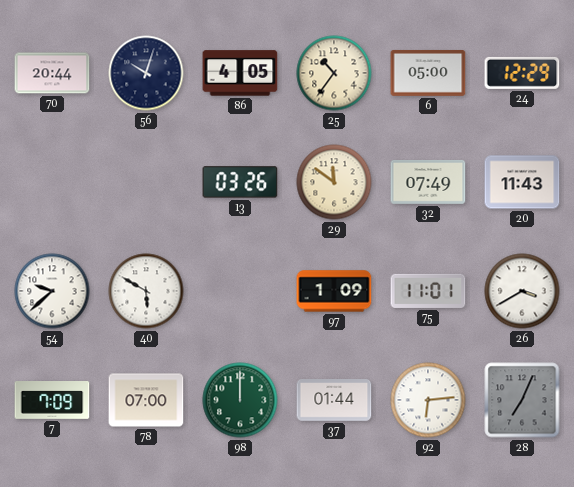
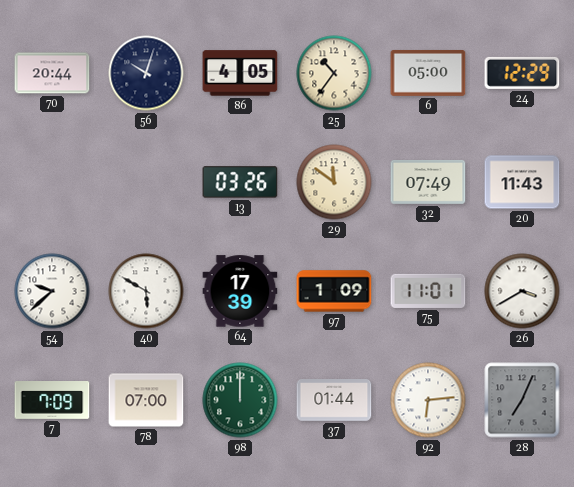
64: none -> 17:39 (240, 291)
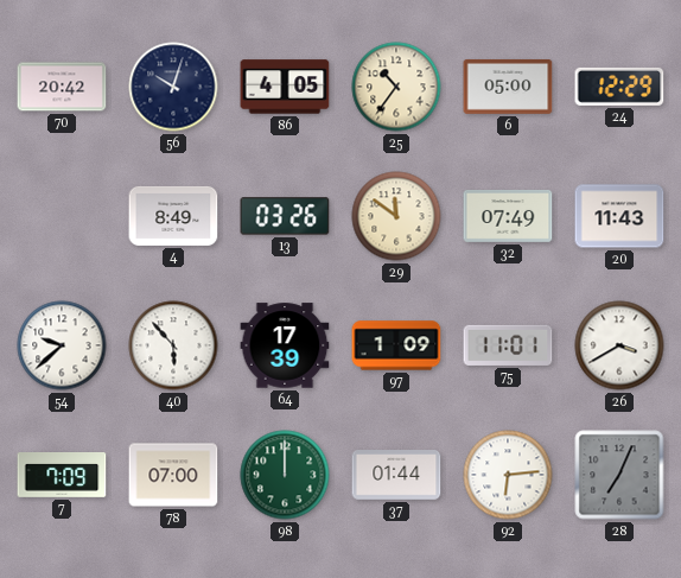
70: 20:44 -> 20:42 (62, 87)
4: none -> 8:49 (173, 216)
40: 5:50 -> 5:53 (173, 345)
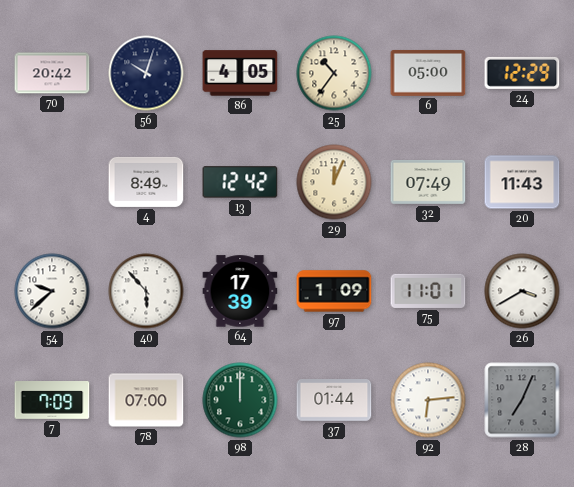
13: 03:26 -> 12:42 (240, 182)
29: 11:51 -> 12:04 (334, 182)
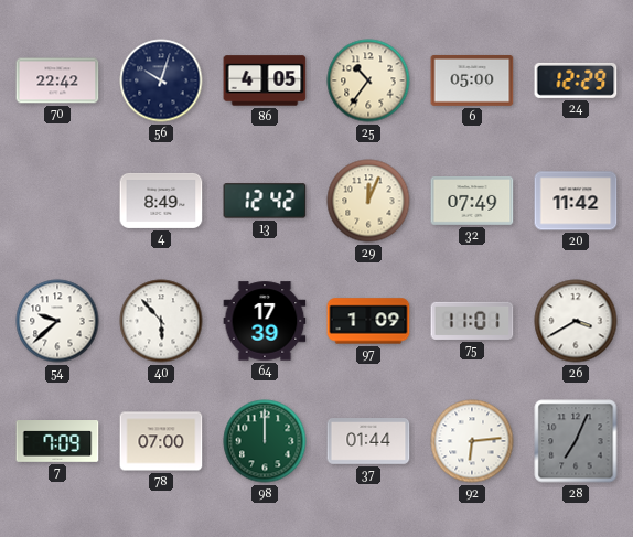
70: 20:42 -> 22:42 (57, 80)
20: 11:43 -> 11:42 (576, 201)
